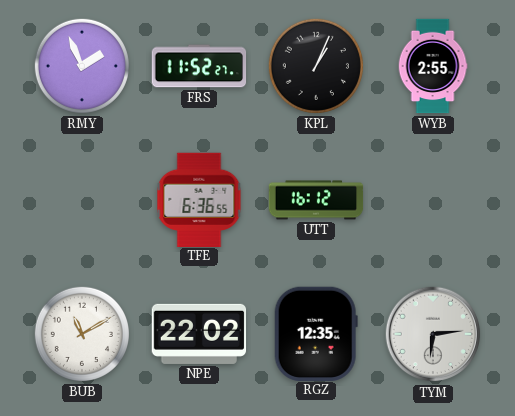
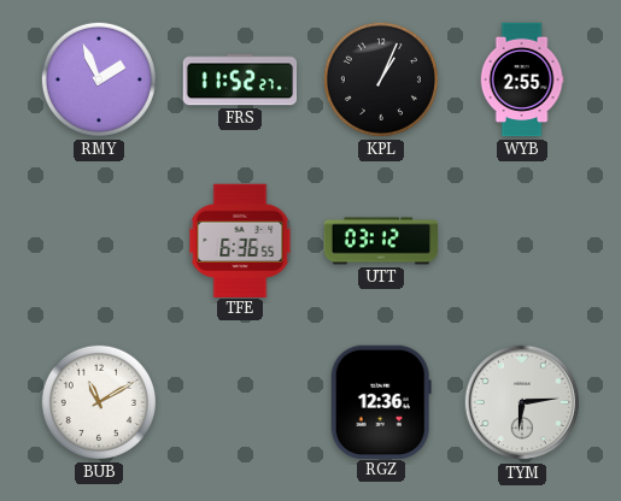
UTT: 16:12 -> 03:12 (381, 241)
NPE: 22:02 -> none (199, 334)
RGZ: 12:35 -> 12:36 (381, 401)
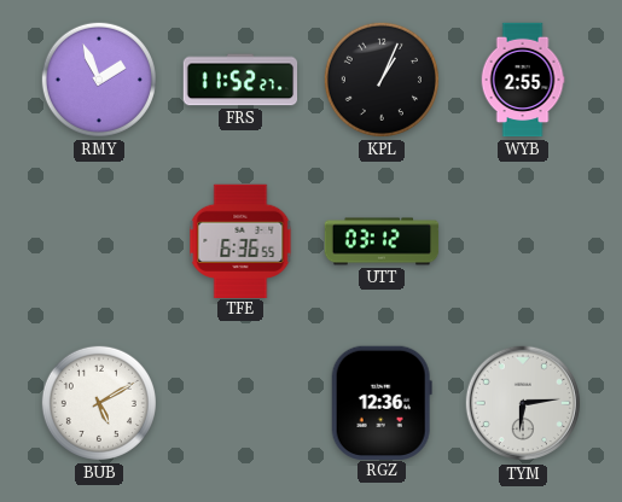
BUB: 11:10 -> 5:10 (99, 403)
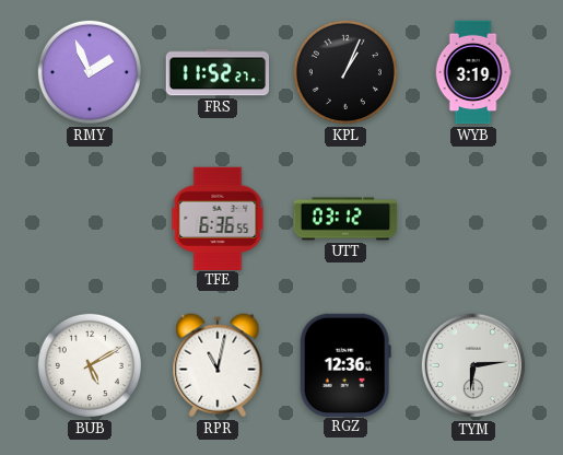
WYB: 2:55 -> 3:19 (473, 72)
RPR: none -> 11:02 (218, 365)
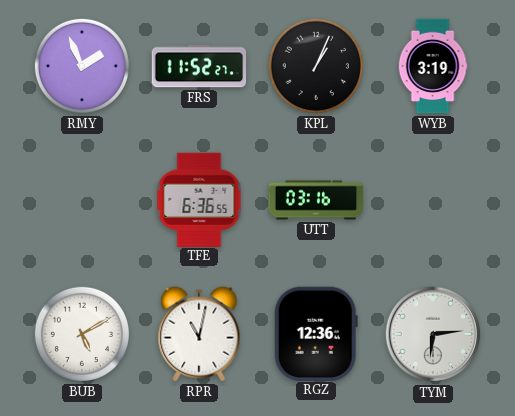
UTT: 03:12 -> 03:16 (316, 200)
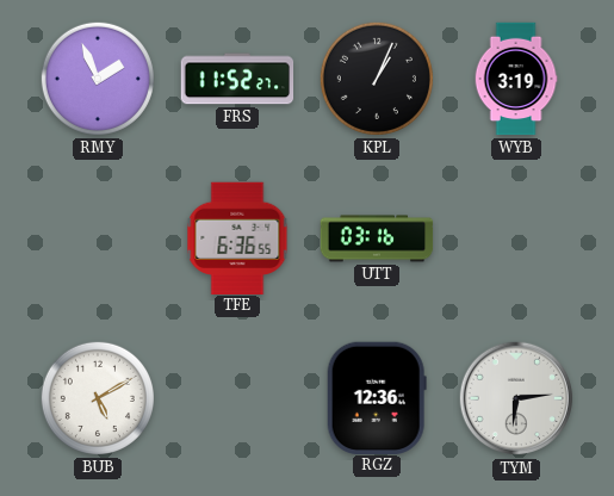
RPR: 11:02 -> none (199, 334)
